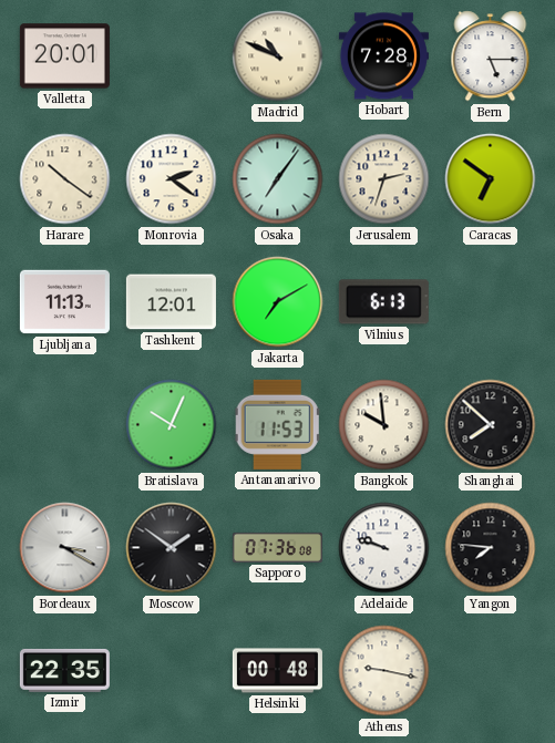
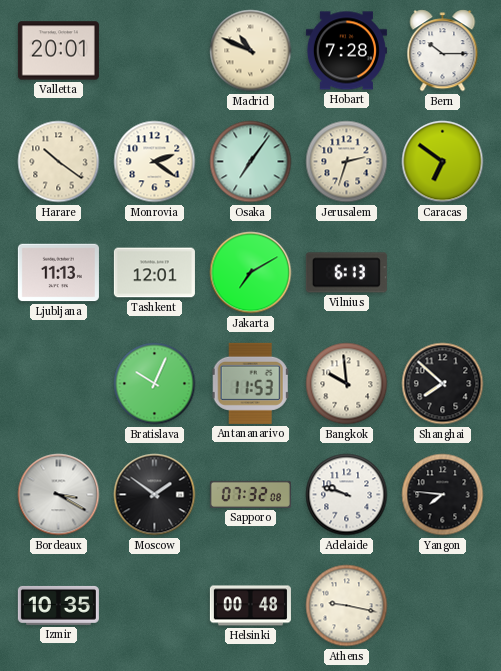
Bern: 5:15 -> 10:15 (443, 51)
Sapporo: 07:36 -> 07:32 (250, 494)
Izmir: 22:35 -> 10:35 (58, 605)
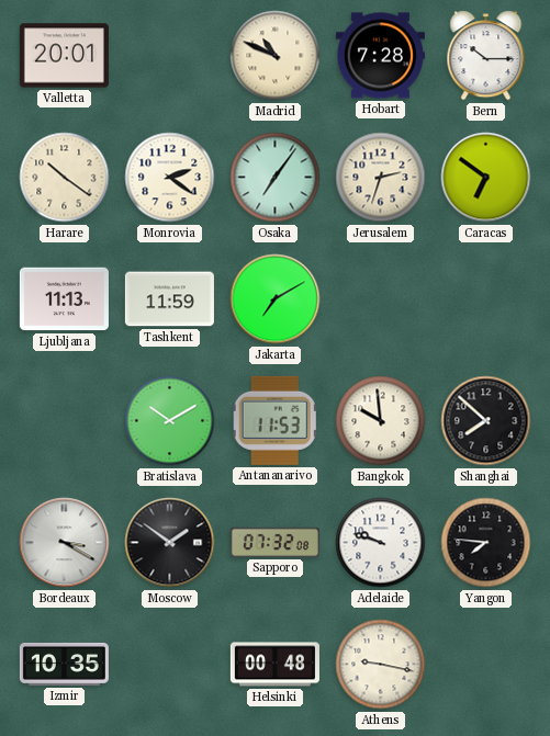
Tashkent: 12:01 -> 11:59 (169, 299)
Vilnius: 6:13 -> none (346, 273)
Bratislava: 10:04 -> 10:10 (170, 421)
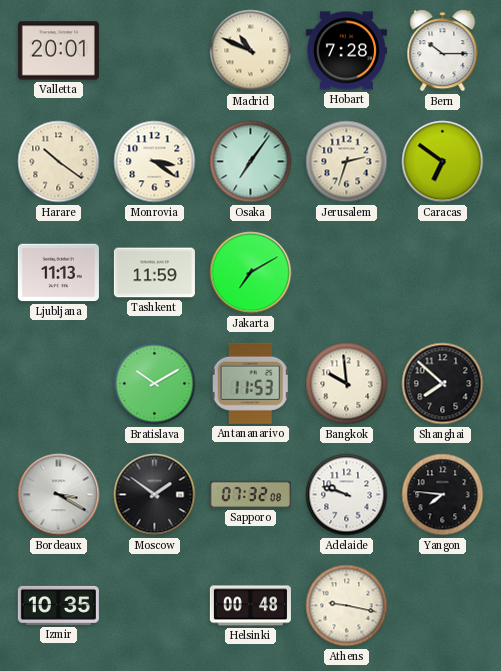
Monrovia: 2:21 -> 3:21 (155, 162)
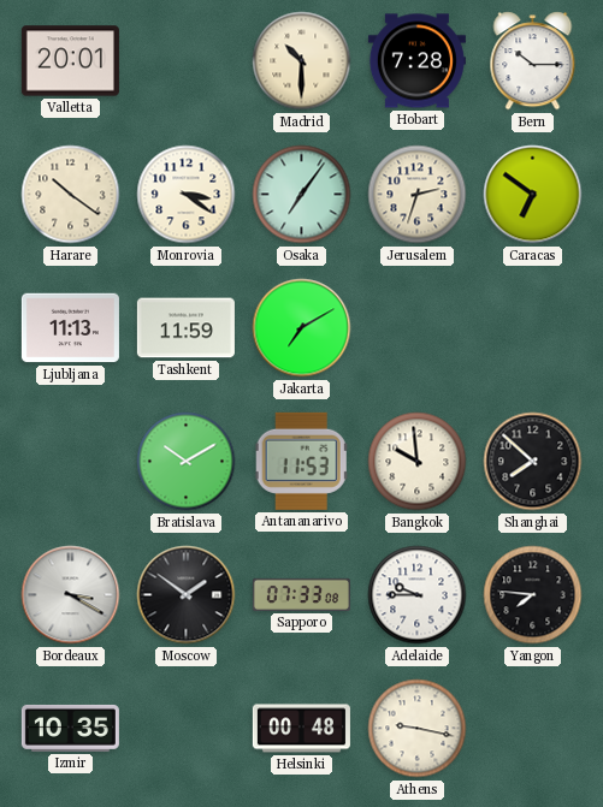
Madrid: 10:49 -> 10:30 (302, 61)
Sapporo: 07:32 -> 07:33 (301, 594)
Adelaide: 9:48 -> 9:45 (418, 595)
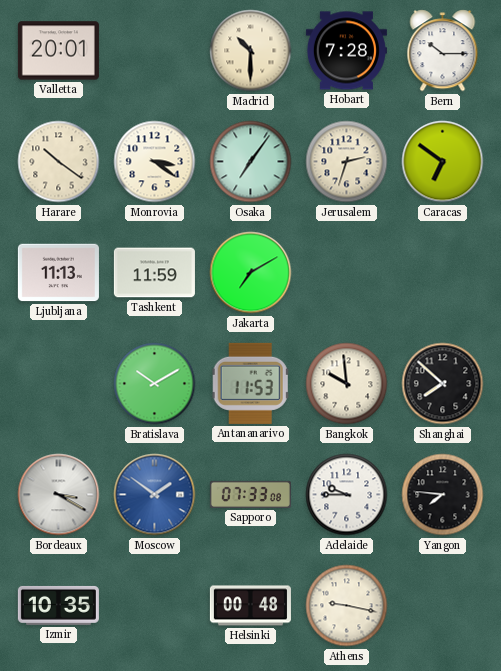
Moscow dial: black -> blue (155, 495)
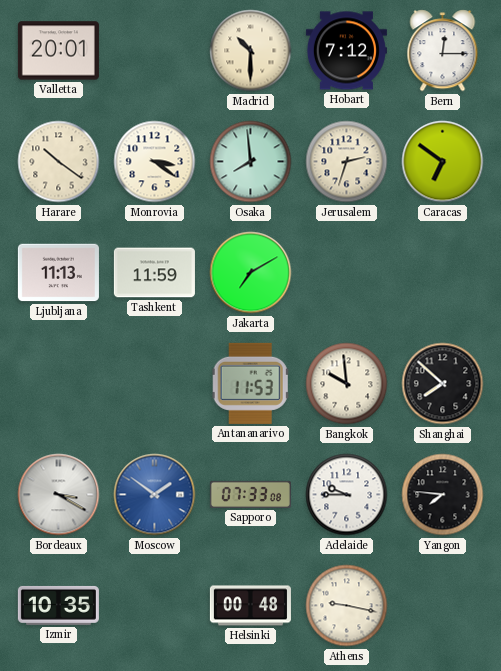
Hobart: 7:28 -> 7:12 (346, 51)
Bern: 10:15 -> 12:15 (443, 51)
Osaka: 7:06 -> 7:59 (251, 162)
Bratislava: 10:10 -> none (155, 384)
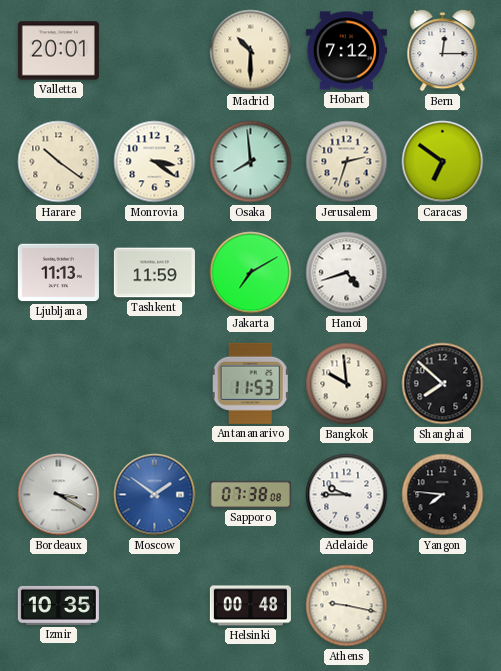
Hanoi: none -> 4:42 (347, 273)
Sapporo: 07:33 -> 07:38 (250, 494)
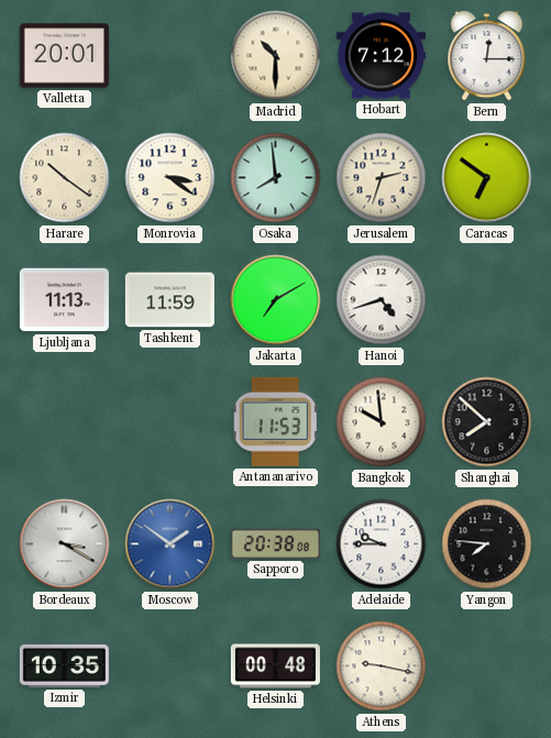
Sapporo: 07:38 -> 20:38 (275, 543)
